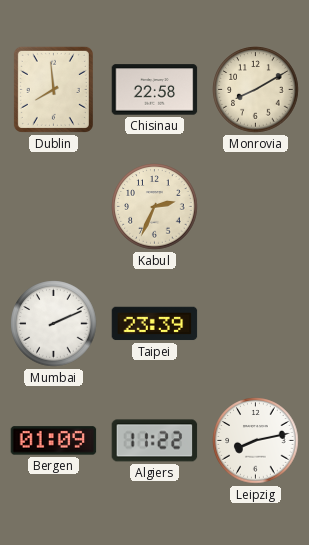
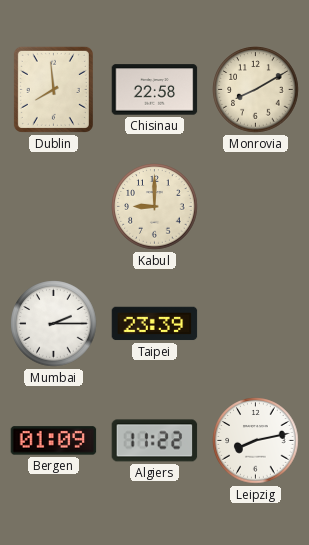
Kabul: 2:34 -> 9:00 (155, 207)
Mumbai: 2:11 -> 2:15 (54, 324)
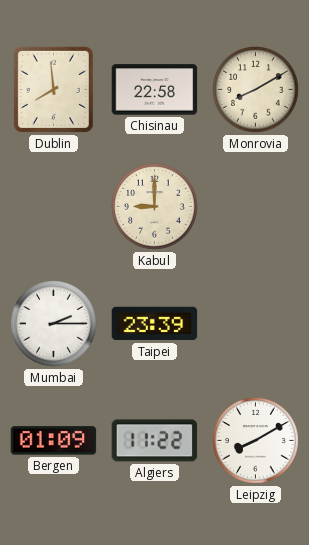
Leipzig: 8:13 -> 8:10 (256, 441)
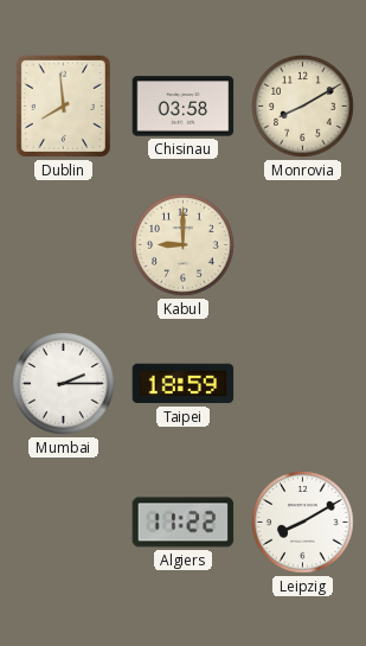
Chisinau: 22:58 -> 03:58 (184, 107)
Taipei: 23:39 -> 18:59 (184, 384)
Bergen: 01:09 -> none (54, 441)
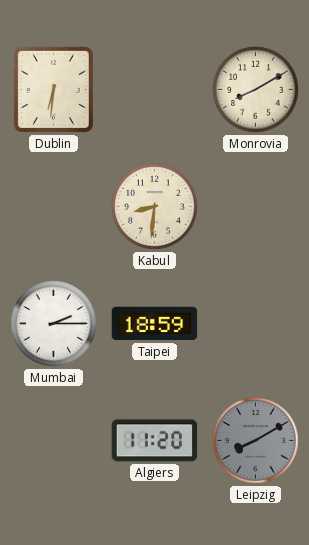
Dublin: 7:59 -> 6:31 (53, 89)
Chisinau: 03:58 -> none (184, 107)
Kabul: 9:00 -> 8:31 (155, 207)
Algiers: 11:22 -> 11:20 (155, 441)
Leipzig dial: white -> grey (256, 441)
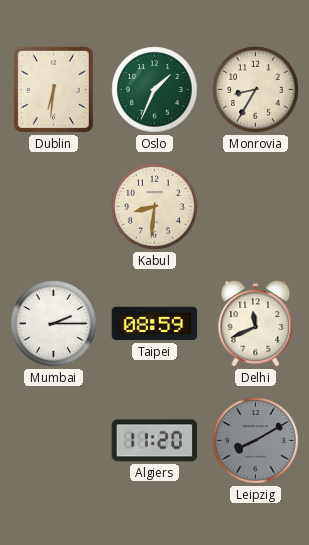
Oslo: none -> 1:34 (155, 90)
Monrovia: 8:10 -> 8:35 (256, 90)
Taipei: 18:59 -> 08:59 (155, 324)
Delhi: none -> 11:41 (256, 324)
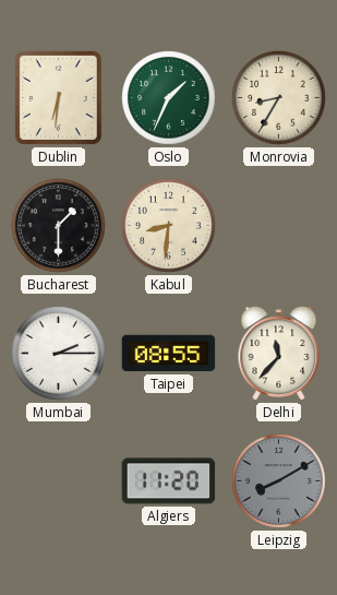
Bucharest: none -> 1:30 (59, 226)
Taipei: 08:59 -> 08:55 (169, 354)
Delhi: 11:41 -> 11:37 (279, 354)
